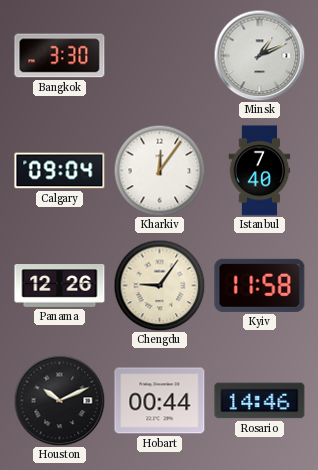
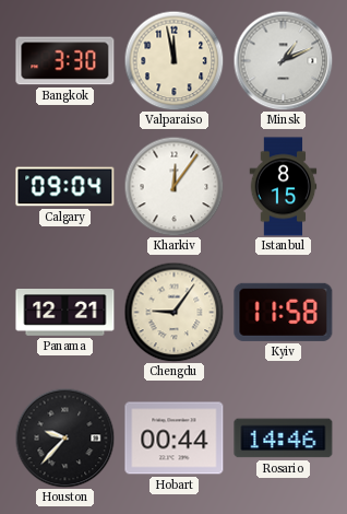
Valparaiso: none -> 11:58 (174, 60)
Istanbul: 7:40 -> 8:15 (284, 187)
Panama: 12:26 -> 12:21 (65, 313)
Houston: 10:11 -> 9:37 (64, 437)
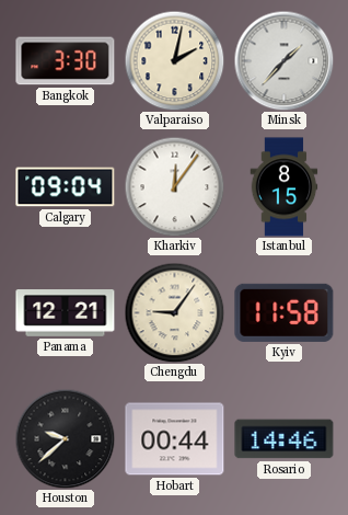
Valparaiso: 11:58 -> 2:02 (174, 60)
Minsk: 1:11 -> 1:37 (283, 60)
Houston: 9:37 -> 9:38 (65, 438)
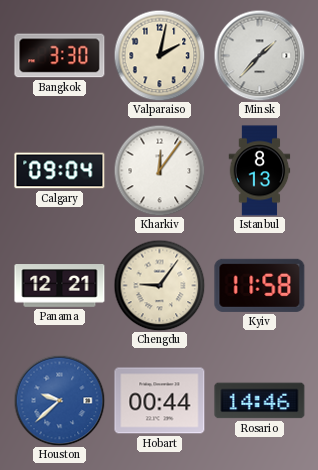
Istanbul: 8:15 -> 8:13 (260, 171)
Houston dial: black -> blue (59, 400)
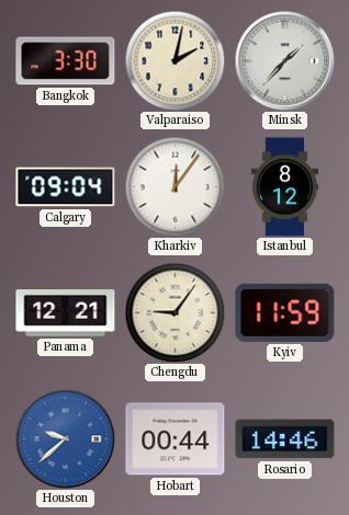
Istanbul: 8:13 -> 8:12 (285, 187)
Kyiv: 11:58 -> 11:59 (285, 312)
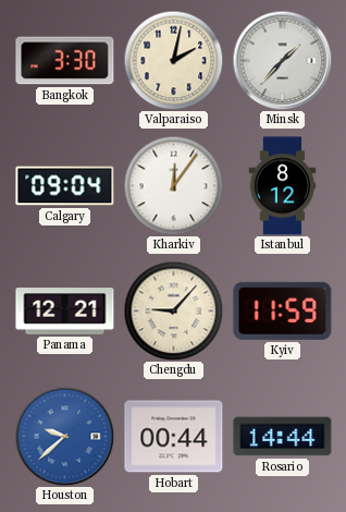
Chengdu: 9:06 -> 9:07 (173, 310)
Rosario: 14:46 -> 14:44 (283, 437)
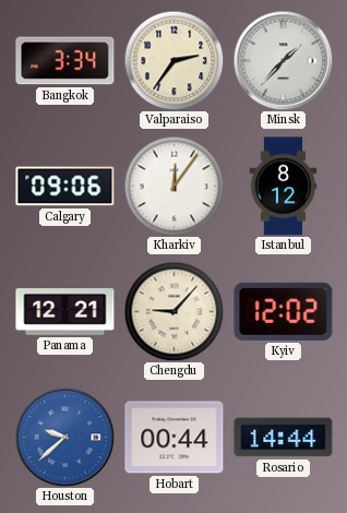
Bangkok: 3:30 -> 3:34 (65, 61)
Valparaiso: 2:02 -> 2:36 (174, 60)
Calgary: 09:04 -> 09:06 (65, 187)
Kyiv: 11:59 -> 12:02 (284, 311)
